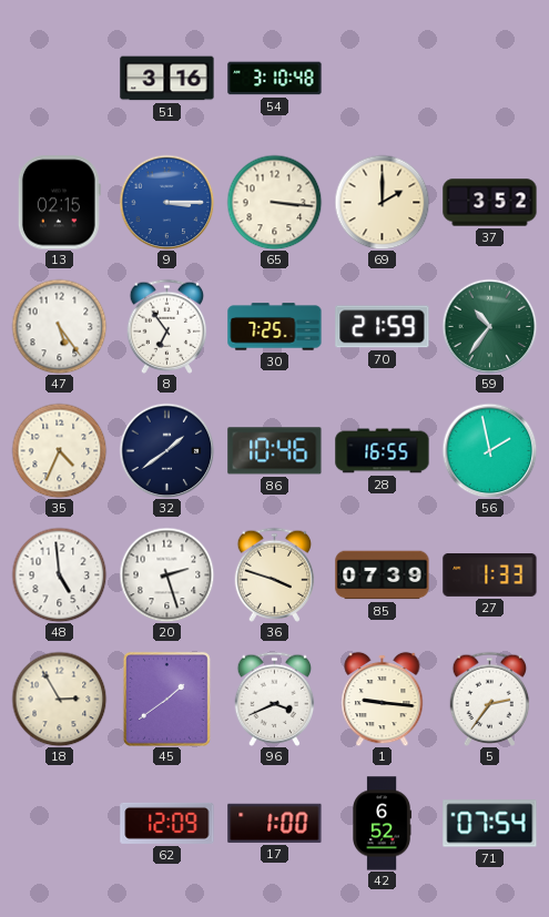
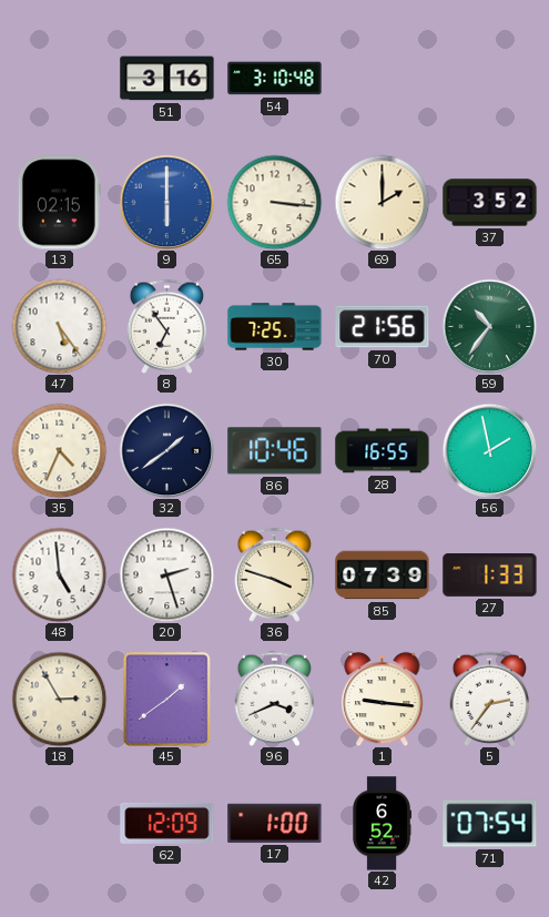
9: 3:15 -> 6:00 (166, 202)
70: 21:59 -> 21:56 (383, 327)
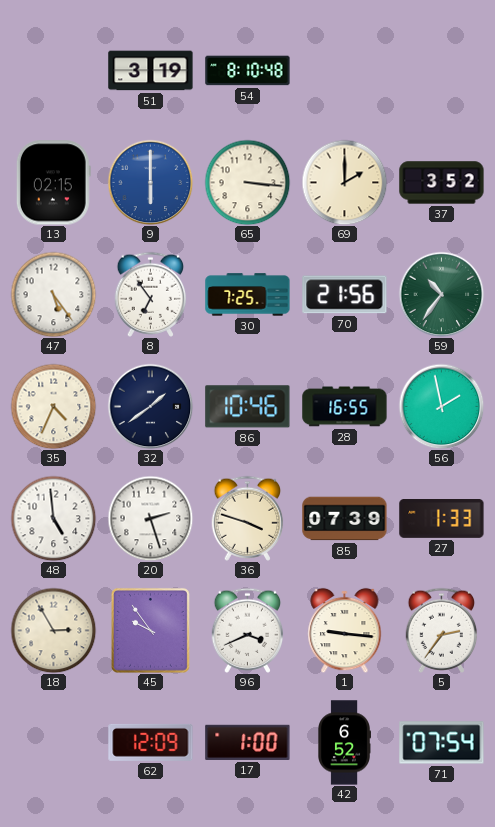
51: 3:16 -> 3:19 (151, 71)
54: 3:10 -> 8:10 (248, 71)
45: 1:39 -> 9:54 (150, 630)
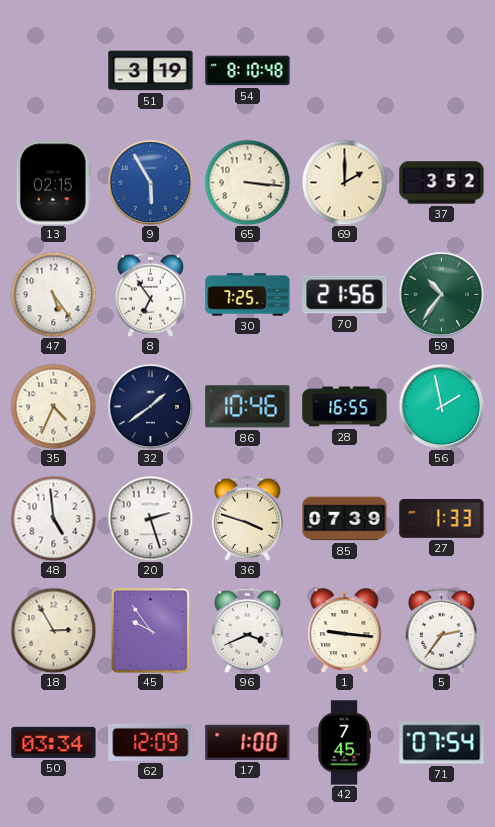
9: 6:00 -> 5:55 (150, 182)
50: none -> 03:34 (54, 742)
42: 6:52 -> 7:45 (344, 743)
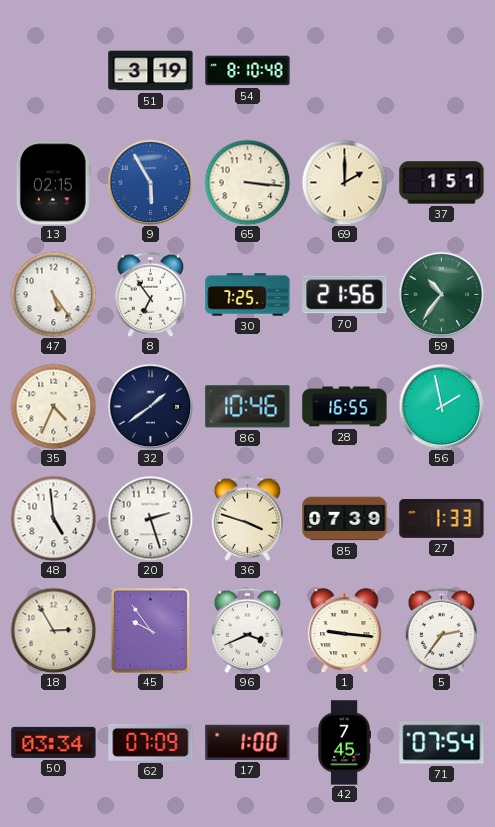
37: 3:52 -> 1:51 (442, 183)
62: 12:09 -> 07:09 (151, 742)
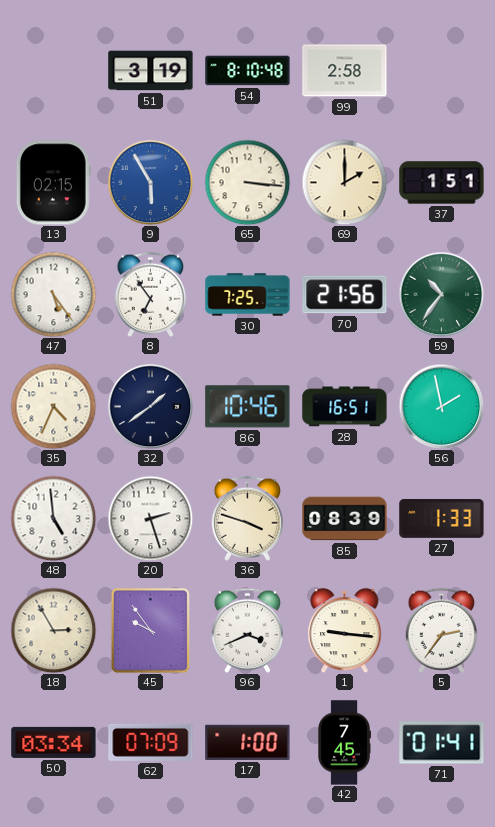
99: none -> 2:58 (345, 71)
28: 16:55 -> 16:51 (345, 407)
85: 07:39 -> 08:39 (345, 519)
71: 07:54 -> 01:41 (442, 743)
